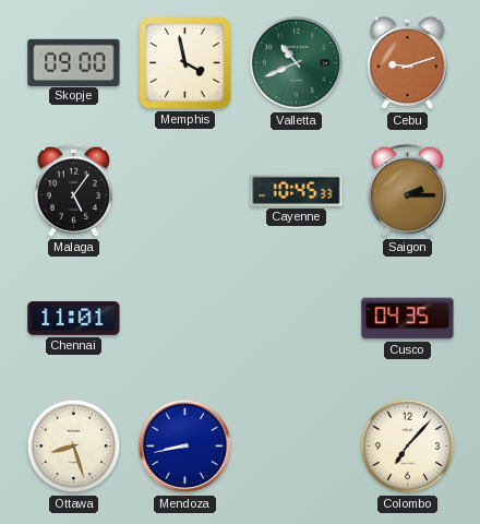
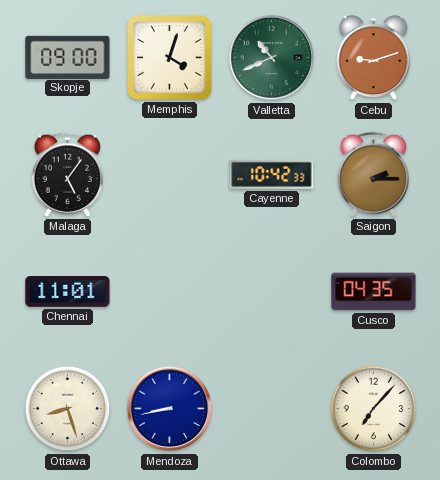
Memphis: 3:58 -> 4:03 (170, 58)
Cayenne: 10:45 -> 10:42 (272, 174)
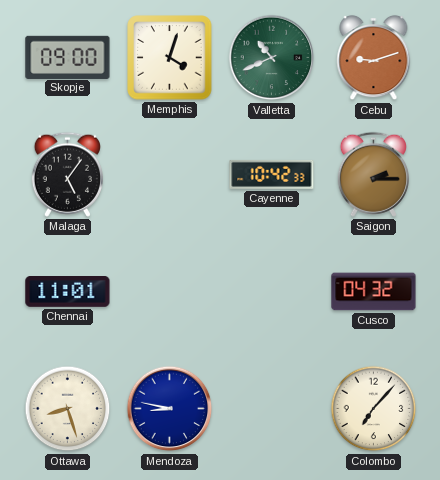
Cusco: 04:35 -> 04:32 (374, 292)
Mendoza: 8:43 -> 8:47 (170, 409)
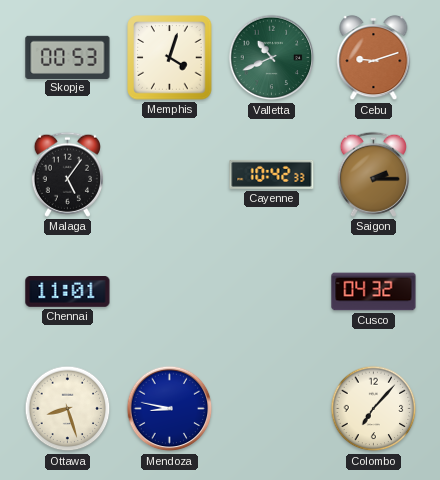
Skopje: 09:00 -> 00:53 (68, 57)
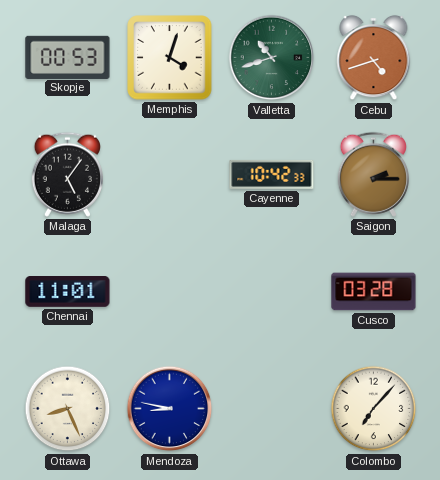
Valletta: 10:41 -> 10:42 (272, 58)
Cebu: 9:12 -> 4:42 (374, 58)
Cusco: 04:32 -> 03:28 (374, 292)
Ottawa: 8:27 -> 8:26 (68, 409)
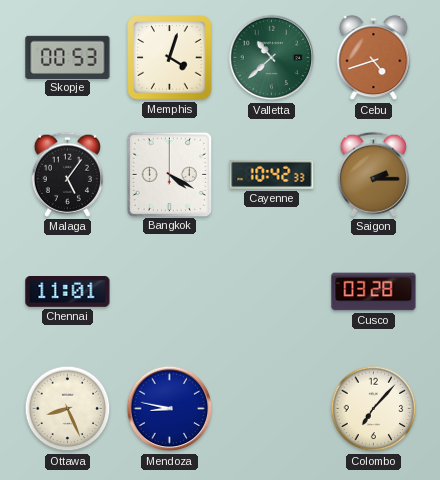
Valletta: 10:42 -> 10:38 (272, 58)
Bangkok: none -> 4:20 (169, 174)
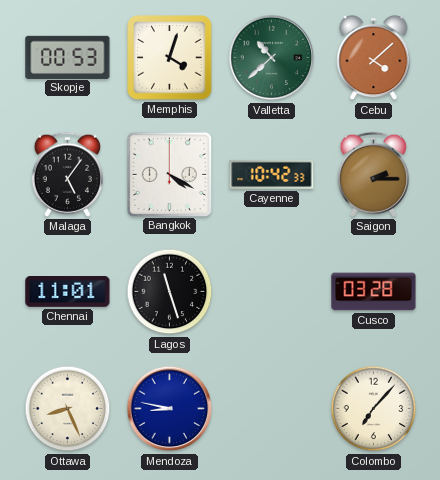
Cebu: 4:42 -> 4:08 (374, 58)
Lagos: none -> 11:27 (170, 292)
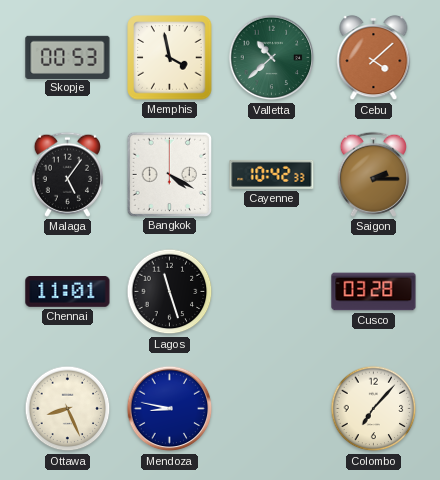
Memphis: 4:03 -> 3:58 (170, 58)
